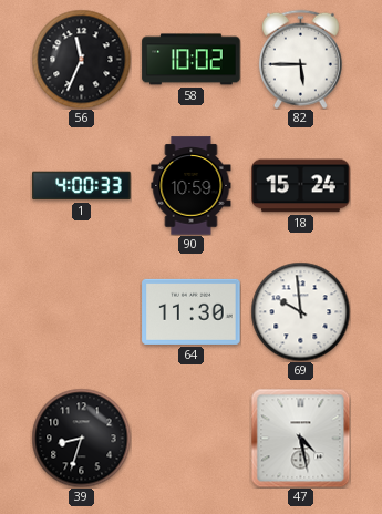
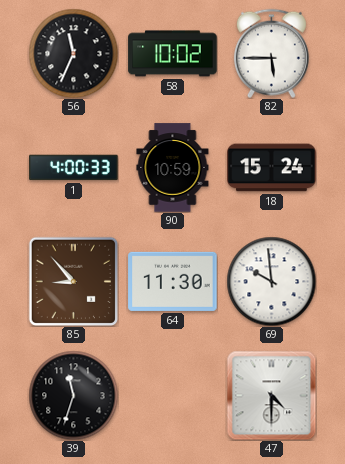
85: none -> 8:53 (73, 281)
39: 8:33 -> 11:33 (73, 395)
47: 4:28 -> 4:30 (271, 395)
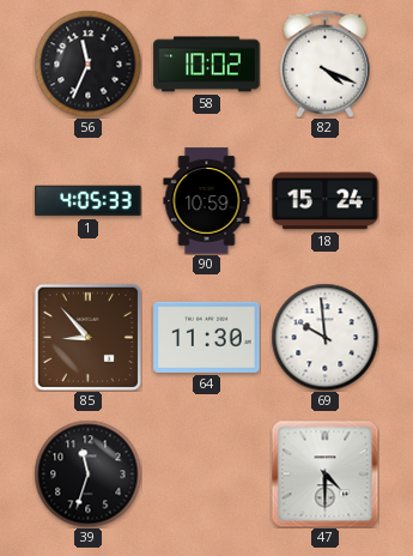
82: 5:45 -> 4:19 (324, 64)
1: 4:00 -> 4:05 (89, 201)
